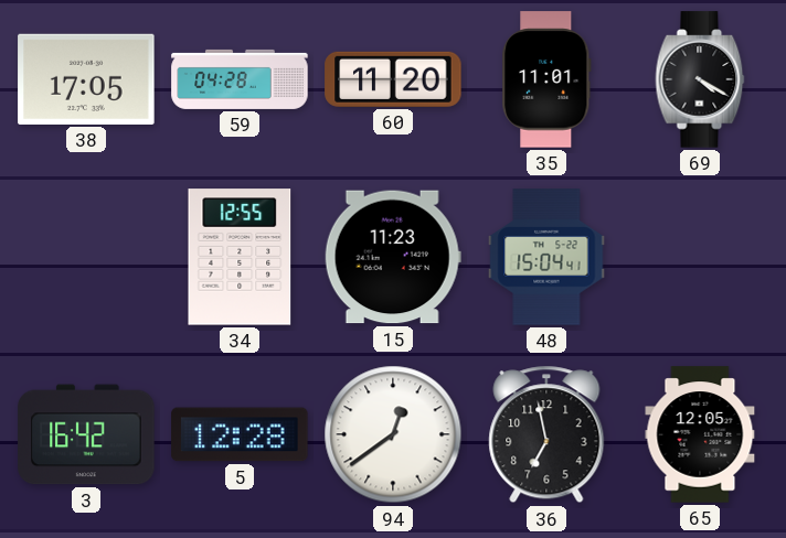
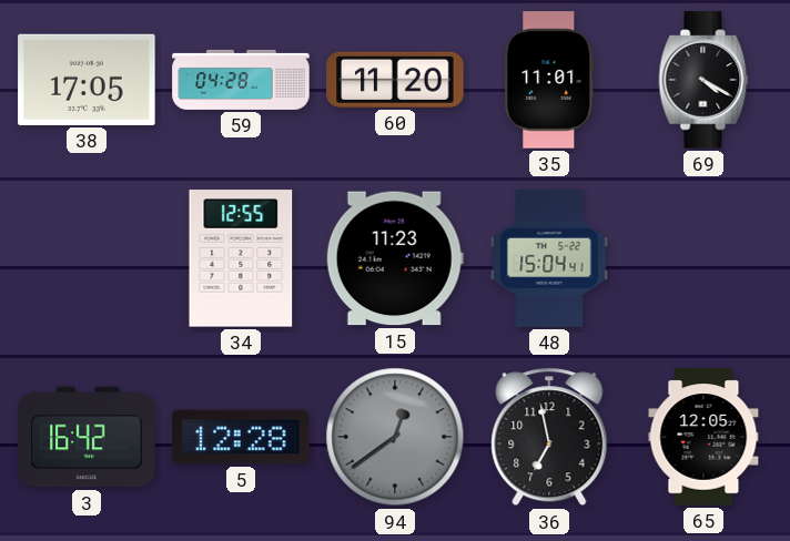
94 dial: white -> grey (395, 437)
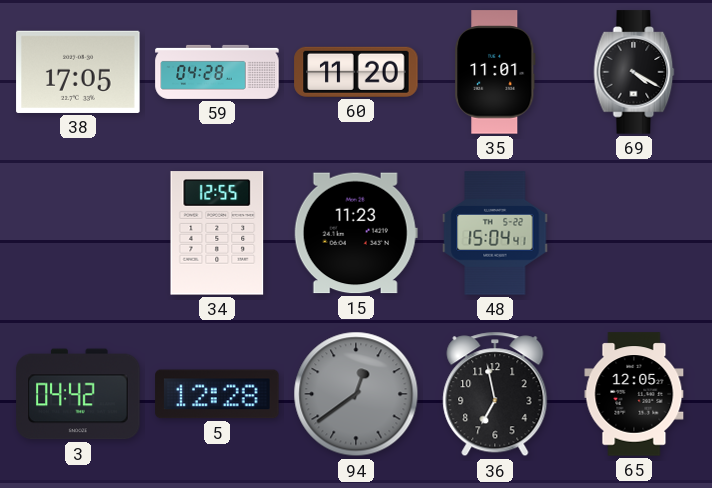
3: 16:42 -> 04:42 (78, 394)
